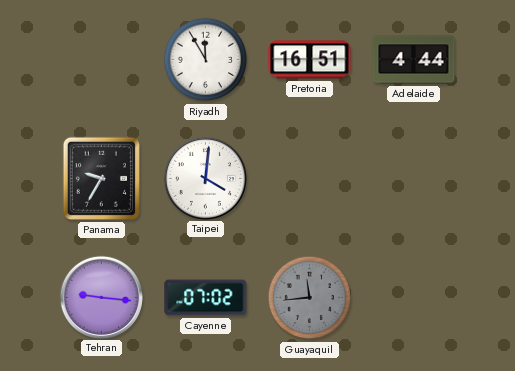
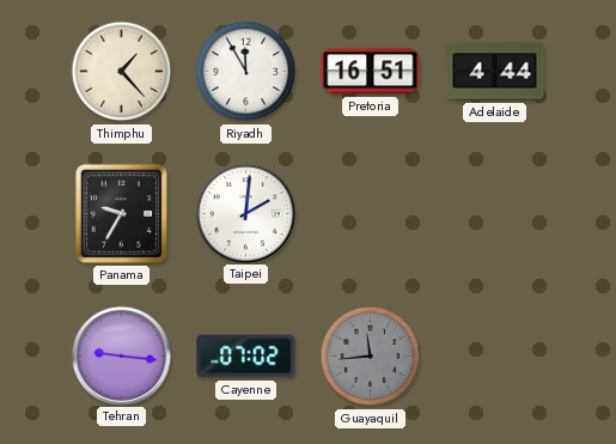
Thimphu: none -> 1:23 (122, 72)
Taipei: 4:01 -> 2:01 (245, 213)
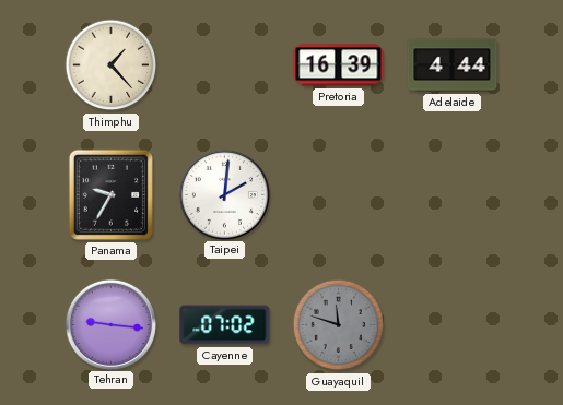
Riyadh: 11:55 -> none (246, 72)
Pretoria: 16:51 -> 16:39 (339, 65)
Guayaquil: 11:44 -> 11:48 (339, 325)
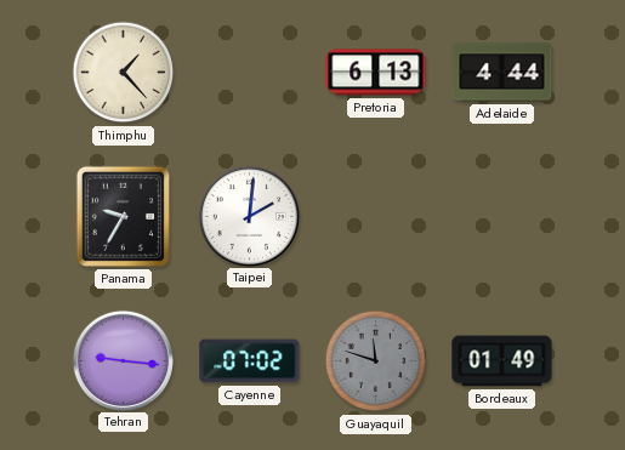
Pretoria: 16:39 -> 6:13 (376, 73)
Bordeaux: none -> 01:49 (502, 361)
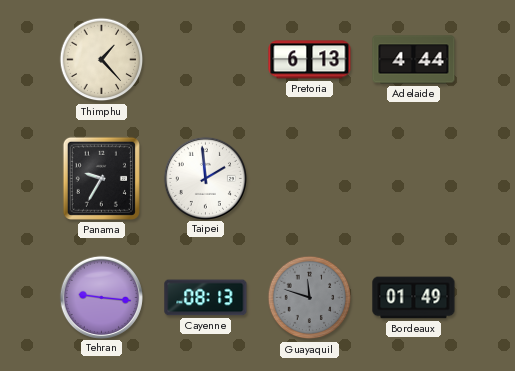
Taipei: 2:01 -> 1:59 (205, 178)
Cayenne: 07:02 -> 08:13 (206, 298)
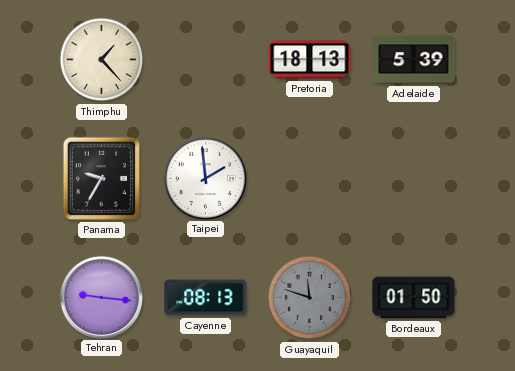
Pretoria: 6:13 -> 18:13 (310, 60)
Adelaide: 4:44 -> 5:39 (414, 60)
Bordeaux: 01:49 -> 01:50 (414, 298)
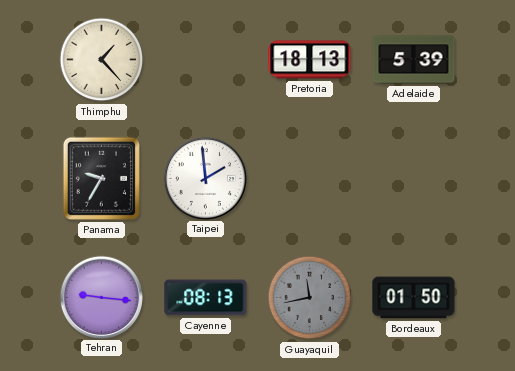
Guayaquil: 11:48 -> 11:43 (310, 298)
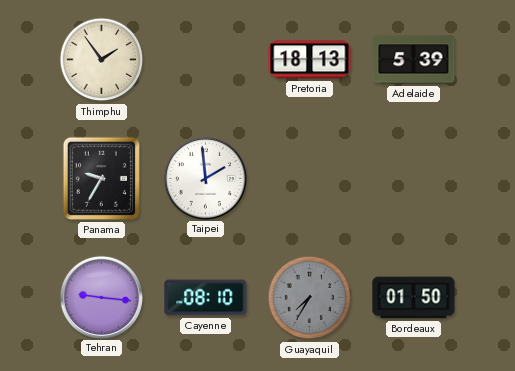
Thimphu: 1:23 -> 1:54 (102, 60)
Cayenne: 08:13 -> 08:10 (206, 298)
Guayaquil: 11:43 -> 7:35 (310, 298)
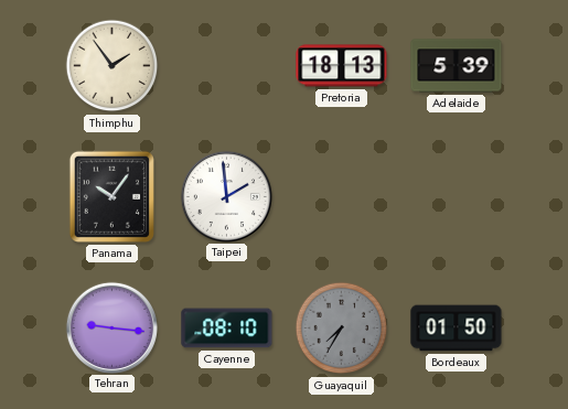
Panama: 9:35 -> 10:06 (111, 196)
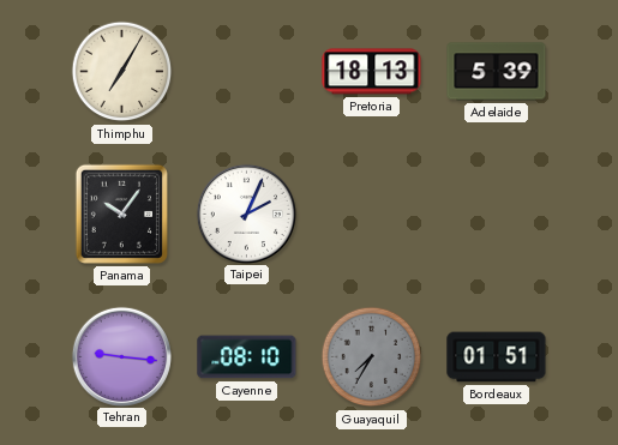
Thimphu: 1:54 -> 7:05 (122, 72)
Taipei: 1:59 -> 2:04 (246, 214)
Bordeaux: 01:50 -> 01:51 (497, 357)
